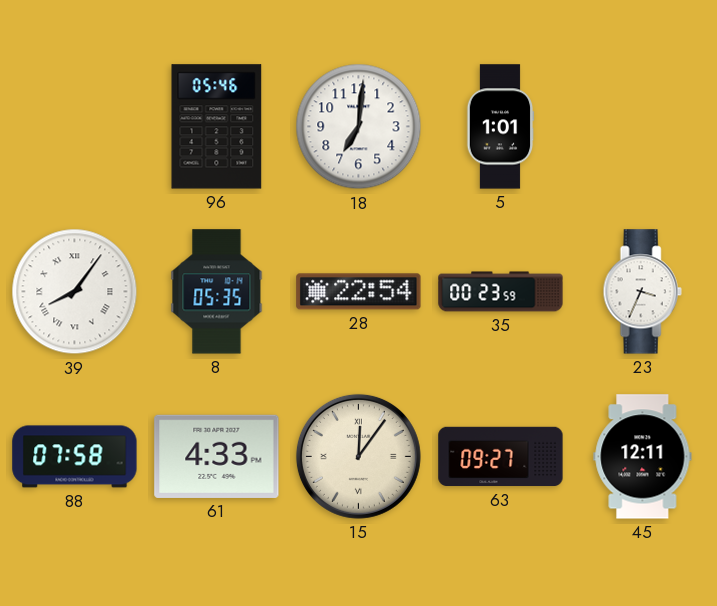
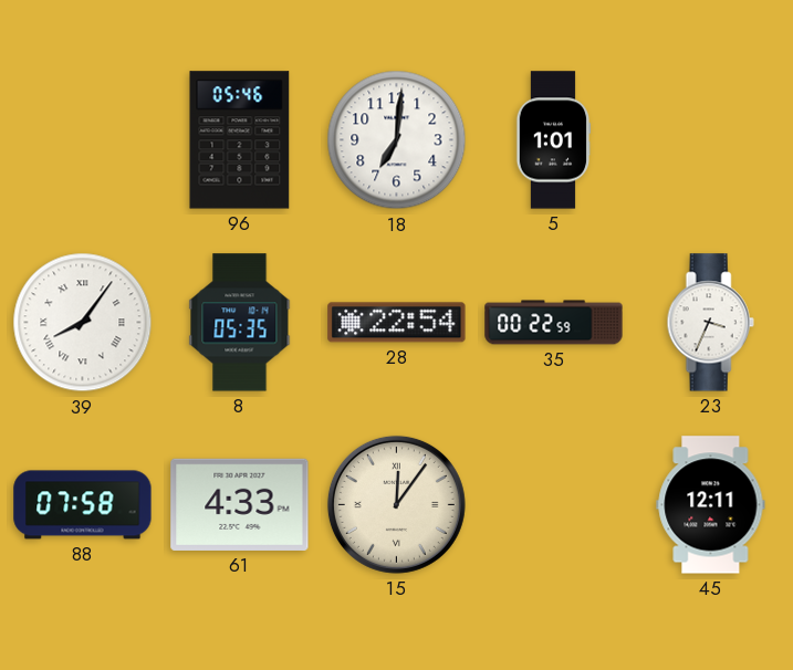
35: 00:23 -> 00:22 (554, 323)
63: 09:27 -> none (501, 457)
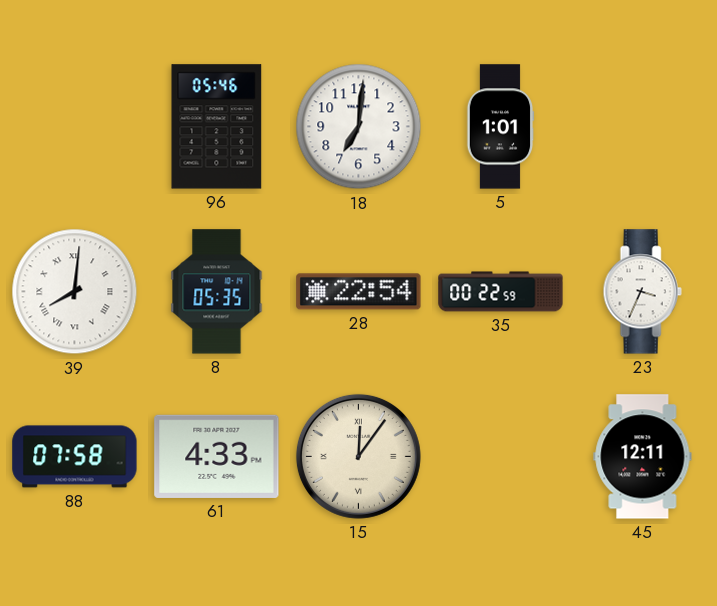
39: 8:06 -> 8:01 (75, 292)
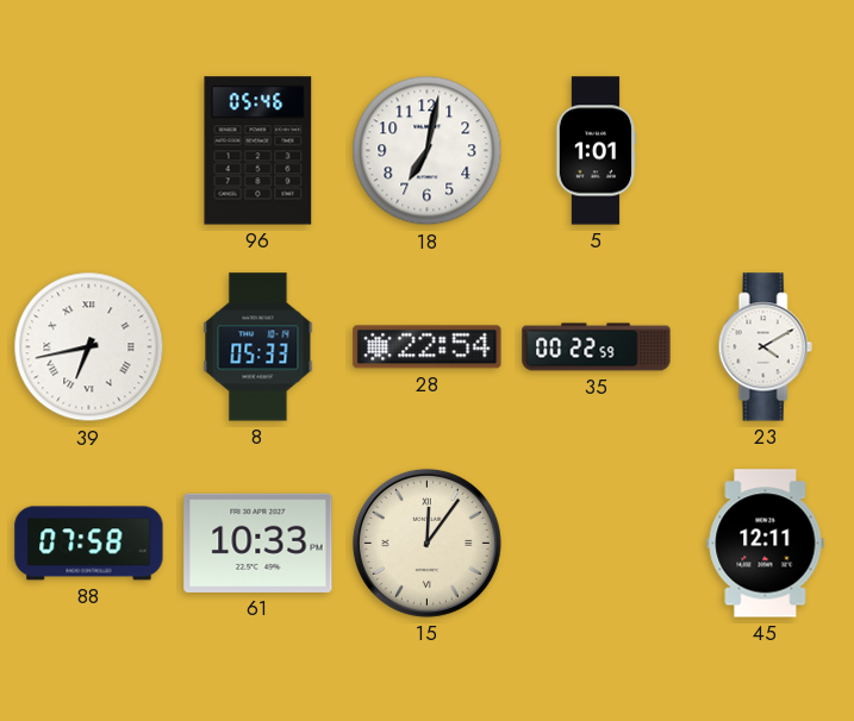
18: 7:01 -> 7:02 (428, 151)
39: 8:01 -> 6:43 (89, 347)
8: 05:35 -> 05:33 (258, 347)
23: 3:34 -> 4:10 (765, 347)
61: 4:33 -> 10:33 (258, 543)
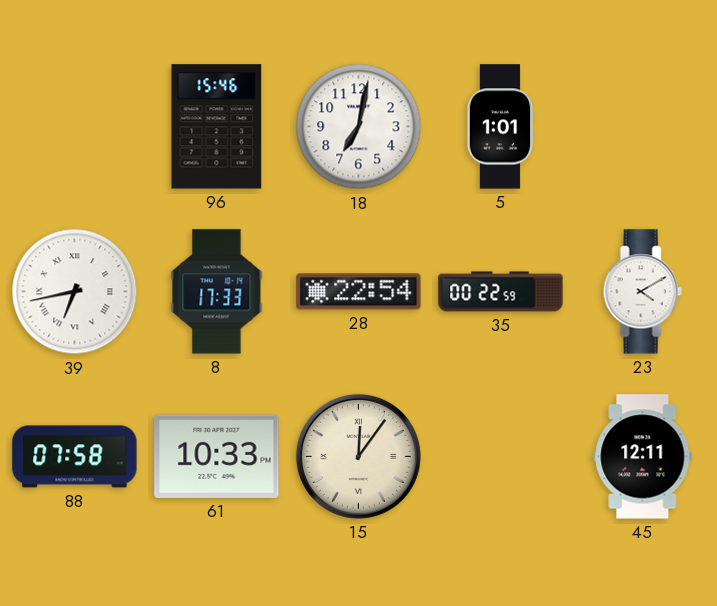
96: 05:46 -> 15:46 (217, 127)
8: 05:33 -> 17:33 (217, 292)
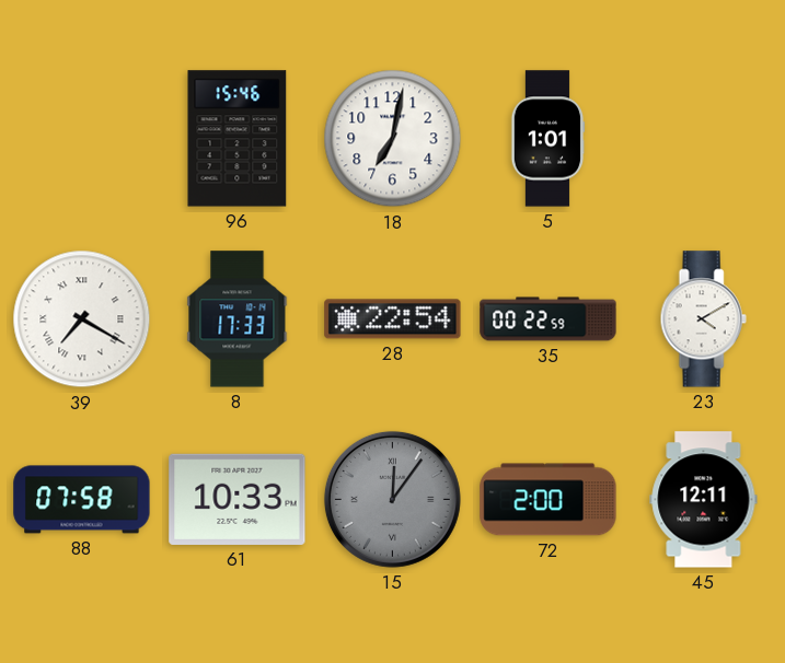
39: 6:43 -> 7:20 (82, 319)
15 dial: cream -> grey (392, 499)
72: none -> 2:00 (549, 500)
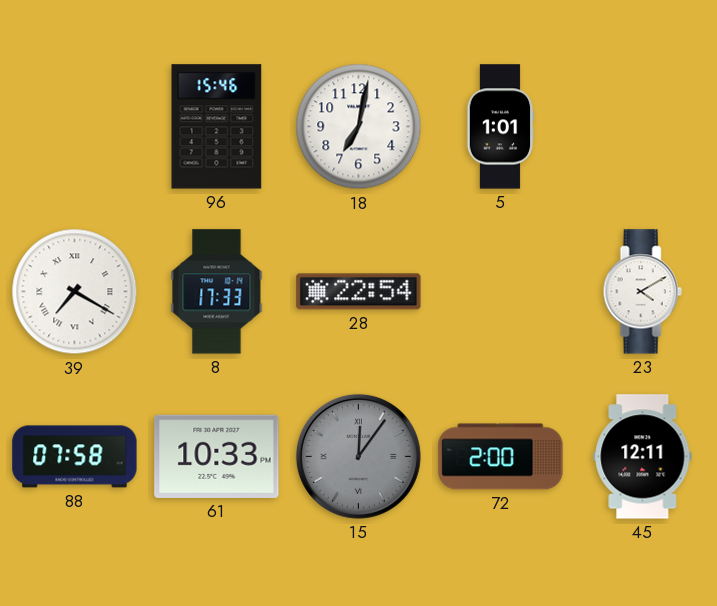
35: 00:22 -> none (549, 319)
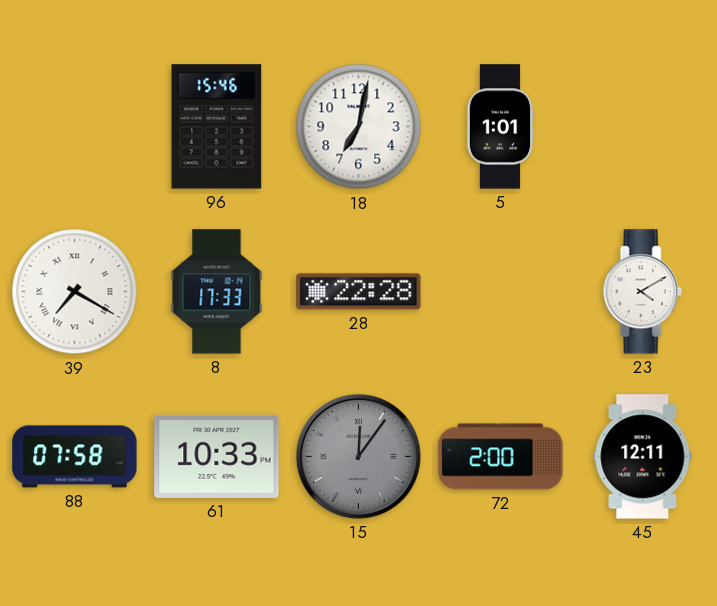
28: 22:54 -> 22:28 (359, 292)
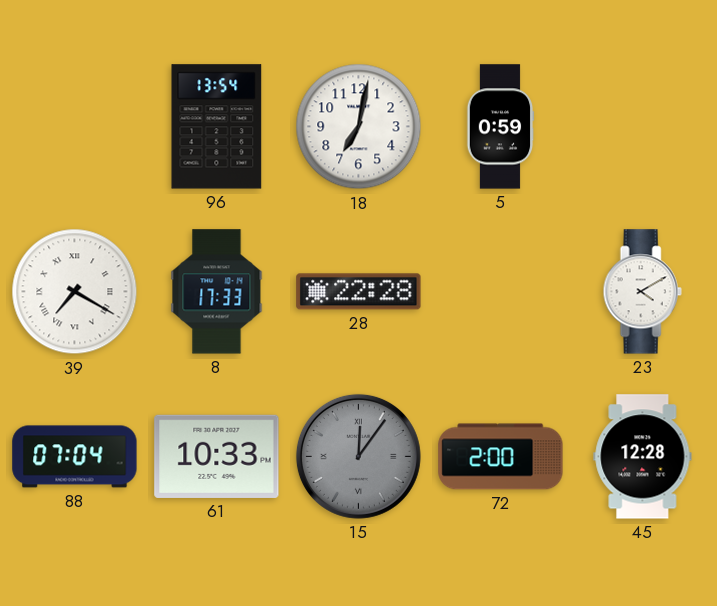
96: 15:46 -> 13:54 (217, 127)
5: 1:01 -> 0:59 (500, 127)
88: 07:58 -> 07:04 (75, 457)
45: 12:11 -> 12:28 (643, 457)
